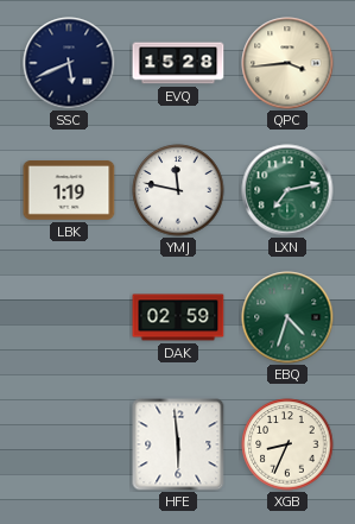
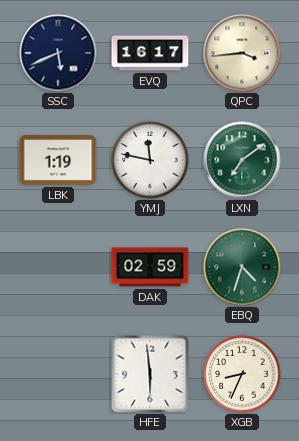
EVQ: 15:28 -> 16:17 (150, 53)
LXN: 7:13 -> 7:09 (242, 160)
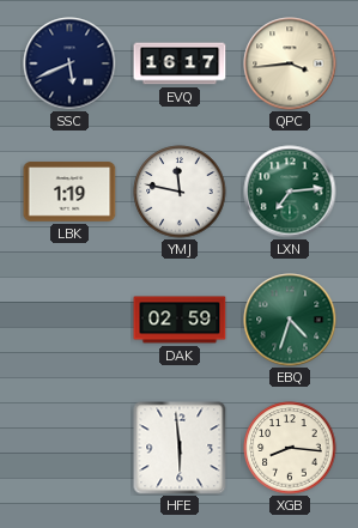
LXN: 7:09 -> 7:14 (290, 192)
XGB: 8:34 -> 8:16 (290, 448)
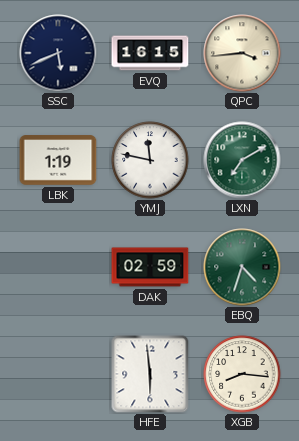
EVQ: 16:17 -> 16:15 (150, 53)
LXN: 7:14 -> 7:10 (242, 160)
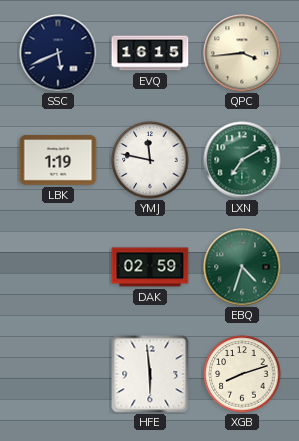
XGB: 8:16 -> 8:12 (242, 374)
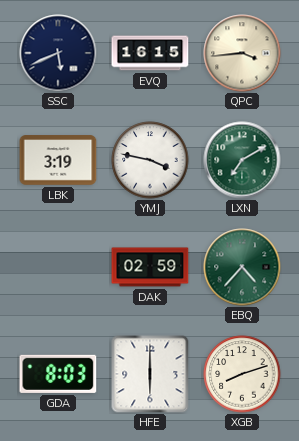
LBK: 1:19 -> 3:19 (58, 160)
YMJ: 11:47 -> 3:47 (150, 160)
EBQ: 4:33 -> 4:37 (242, 267)
GDA: none -> 8:03 (58, 374)
HFE: 5:59 -> 6:00 (150, 374)
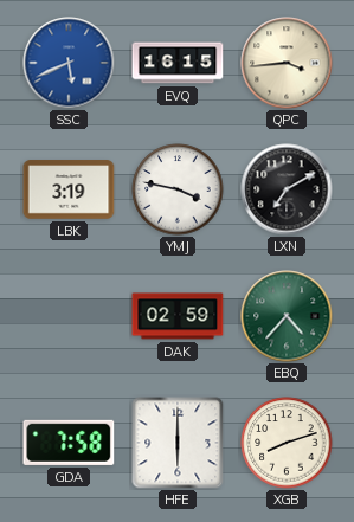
SSC dial: navy -> blue (69, 63)
LXN dial: green -> black (287, 189)
GDA: 8:03 -> 7:58 (69, 443)
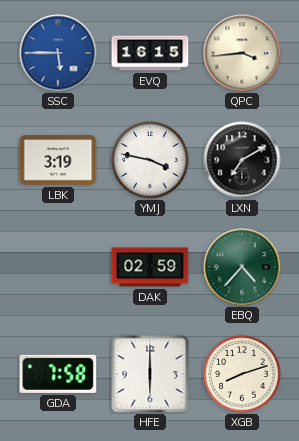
SSC: 5:41 -> 5:45 (58, 53)
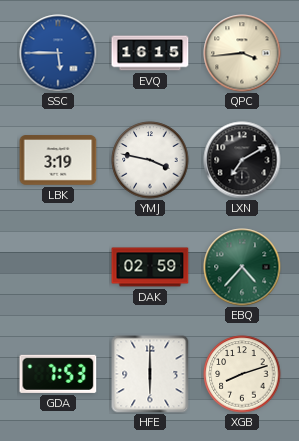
GDA: 7:58 -> 7:53 (58, 374)
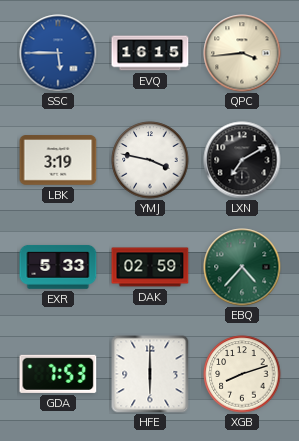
EXR: none -> 5:33 (58, 267)
